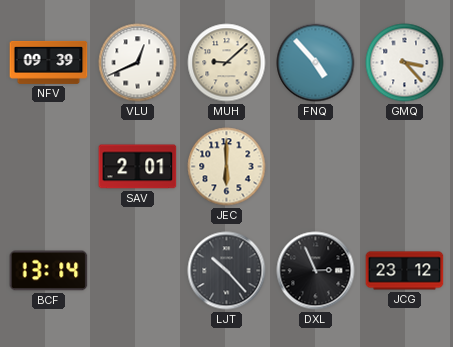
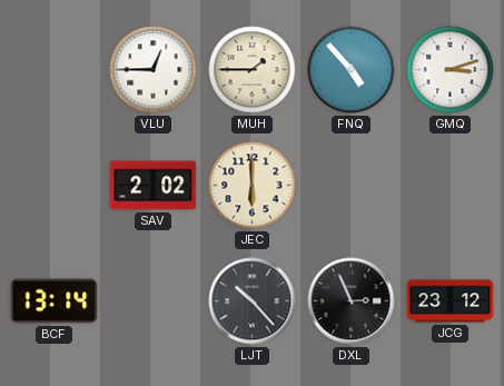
NFV: 09:39 -> none (49, 62)
VLU: 12:41 -> 12:45 (154, 70)
MUH: 9:08 -> 1:45 (253, 70)
GMQ: 3:23 -> 3:12 (451, 70)
SAV: 2:01 -> 2:02 (154, 186)
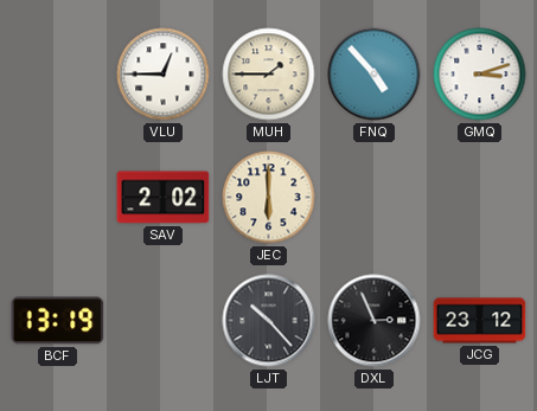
BCF: 13:14 -> 13:19 (58, 321)
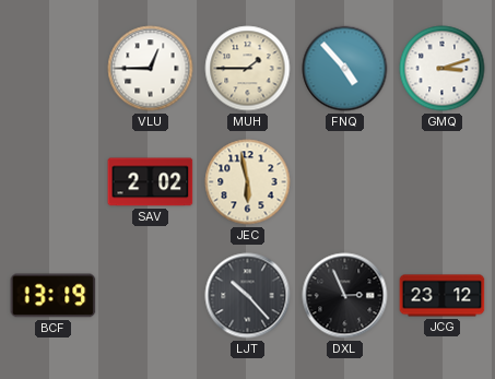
JEC: 6:00 -> 5:58 (248, 182)
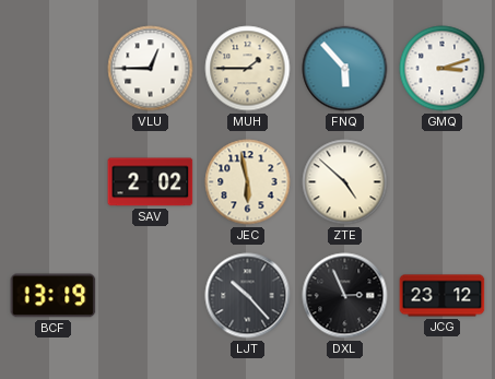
FNQ: 4:53 -> 5:53 (345, 69)
ZTE: none -> 4:52 (345, 182)
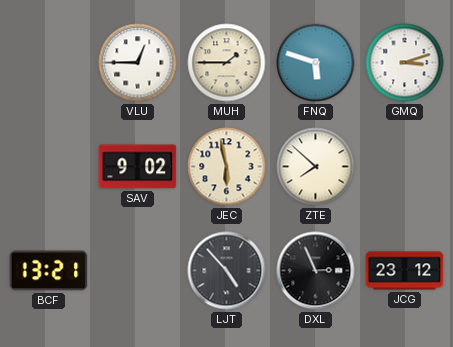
FNQ: 5:53 -> 5:48 (316, 63)
SAV: 2:02 -> 9:02 (138, 167)
ZTE: 4:52 -> 7:52 (316, 167)
BCF: 13:19 -> 13:21 (49, 271)
LJT: 10:23 -> 4:53 (227, 271)
